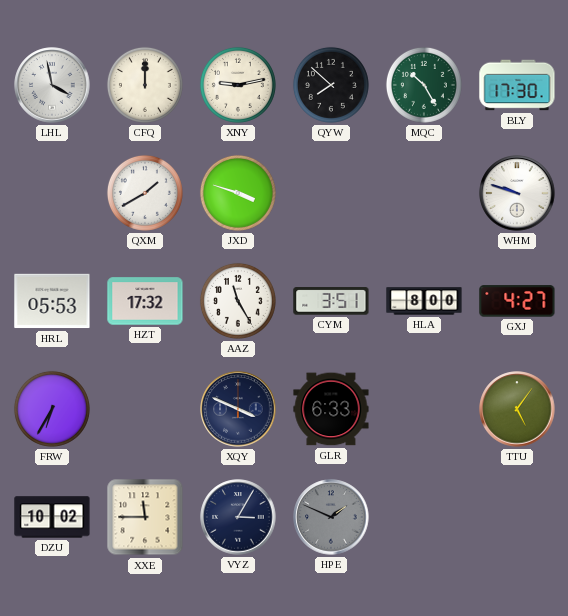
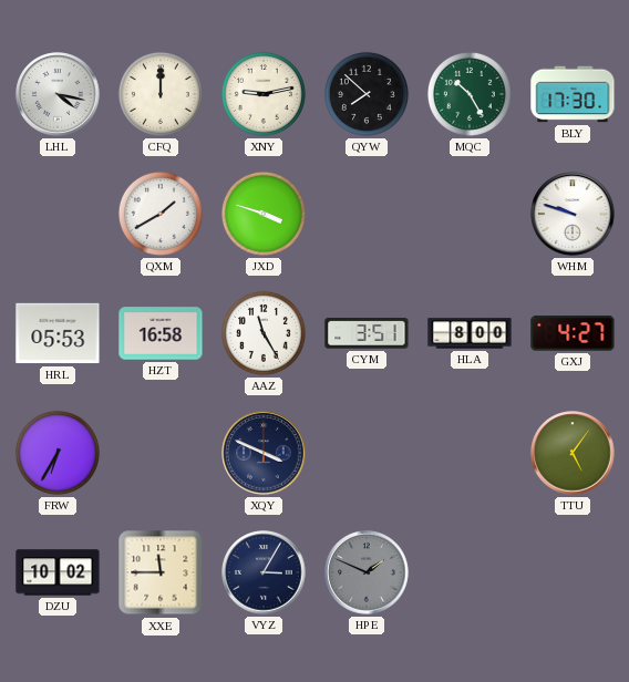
LHL: 3:58 -> 4:17 (58, 94)
HZT: 17:32 -> 16:58 (161, 333)
GLR: 6:33 -> none (331, 409)
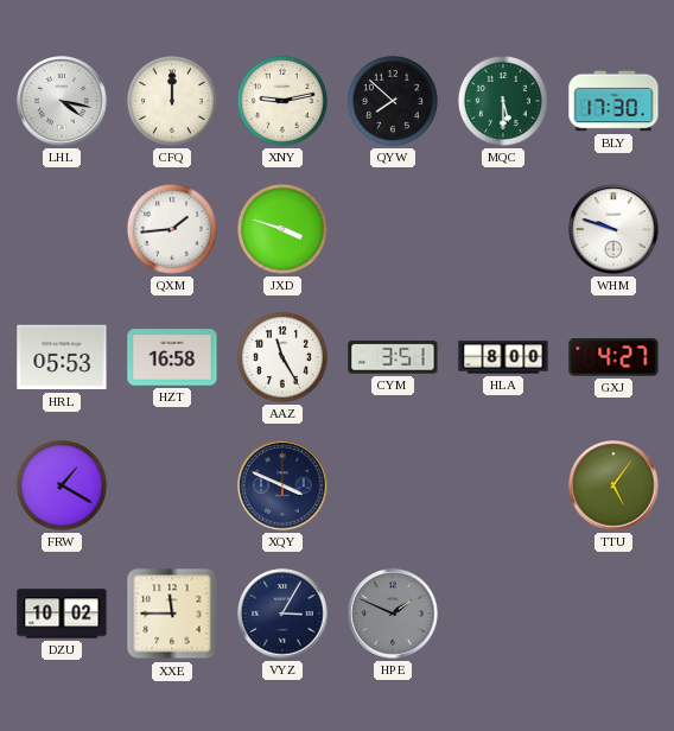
MQC: 10:25 -> 5:30 (503, 101)
QXM: 1:40 -> 1:44 (172, 229)
FRW: 6:35 -> 1:20 (62, 485)
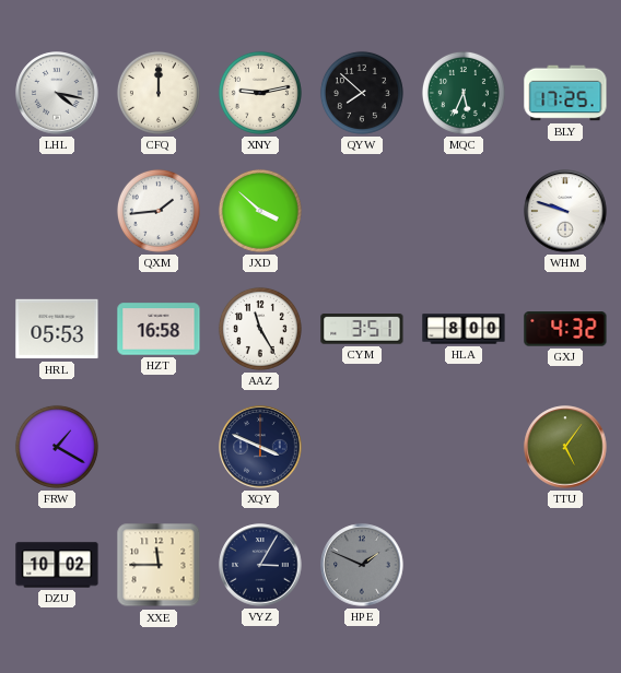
MQC: 5:30 -> 5:34 (464, 93)
BLY: 17:30 -> 17:25 (565, 93)
JXD: 3:48 -> 3:52 (260, 211)
GXJ: 4:27 -> 4:32 (565, 329)
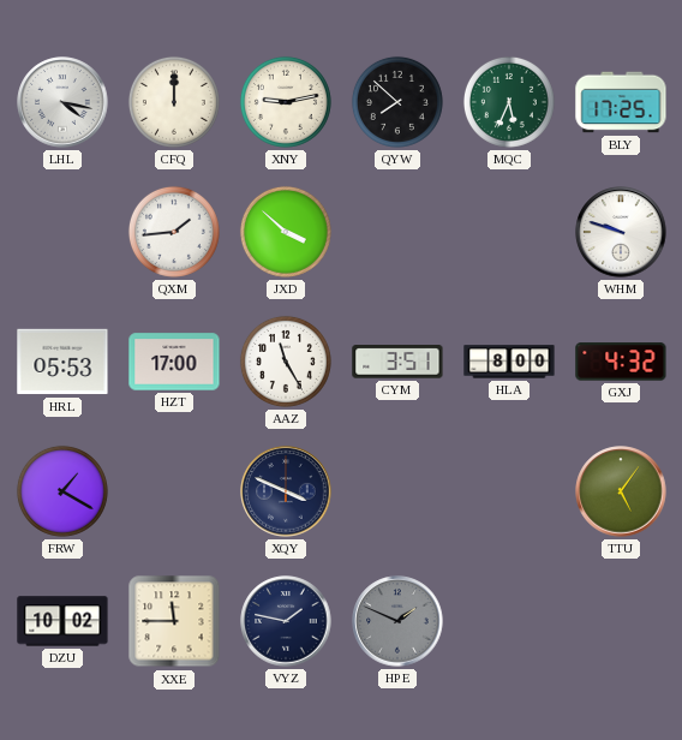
HZT: 16:58 -> 17:00 (174, 362)
VYZ: 3:05 -> 1:47 (286, 621)
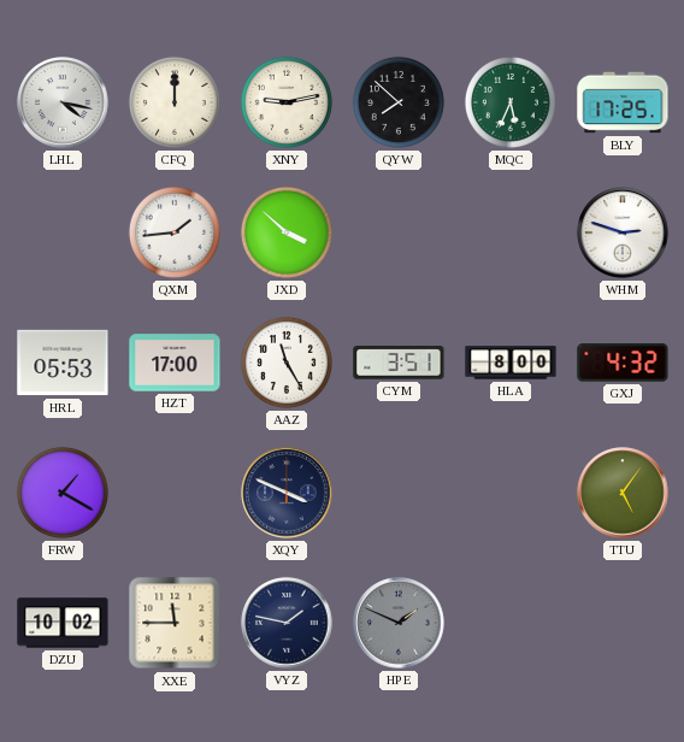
WHM: 9:48 -> 2:48 (623, 232)
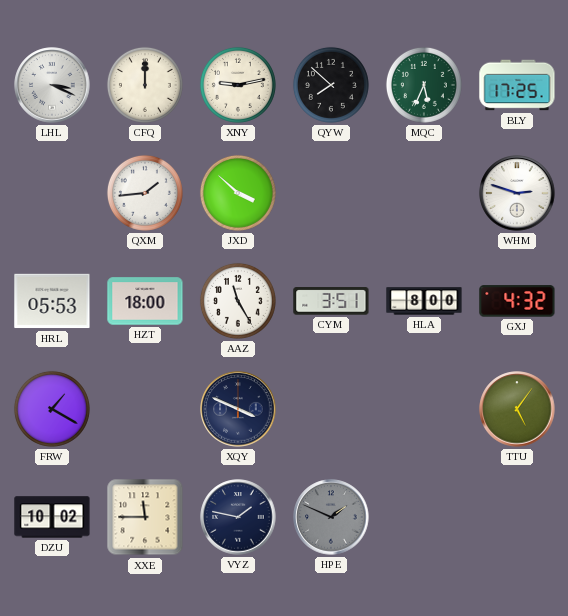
LHL: 4:17 -> 3:19 (52, 85)
HZT: 17:00 -> 18:00 (145, 301)
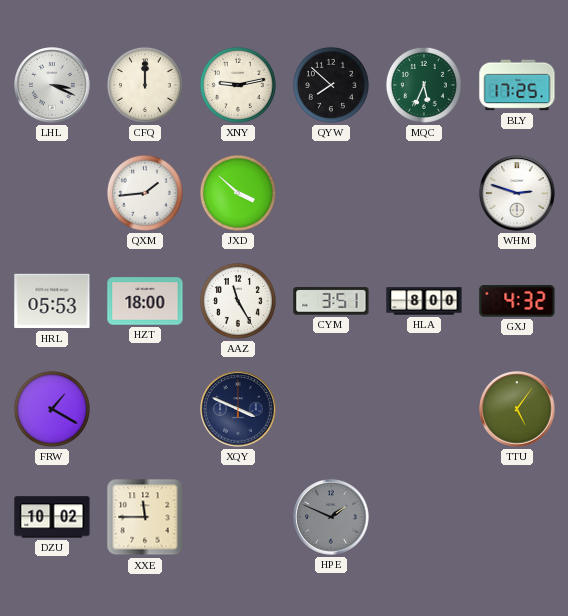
VYZ: 1:47 -> none (238, 517)
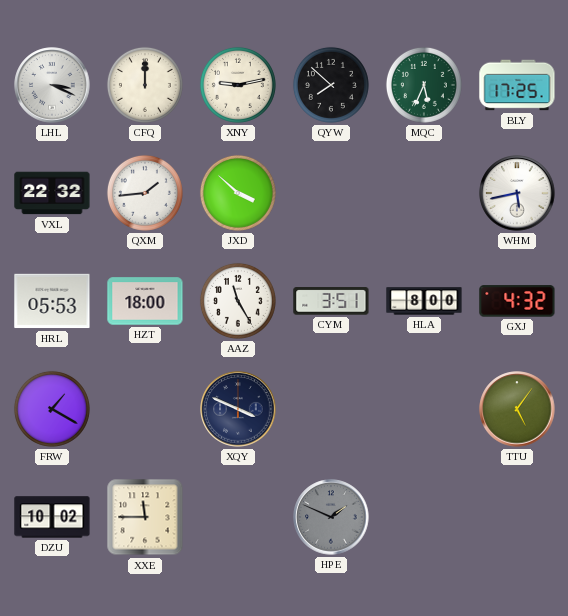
VXL: none -> 22:32 (52, 193)
WHM: 2:48 -> 5:43 (517, 193)
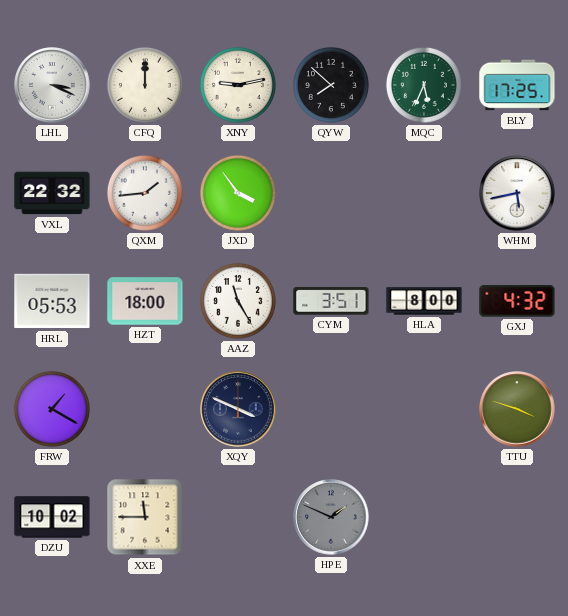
JXD: 3:52 -> 3:54 (238, 193)
TTU: 5:06 -> 3:48 (517, 409)
